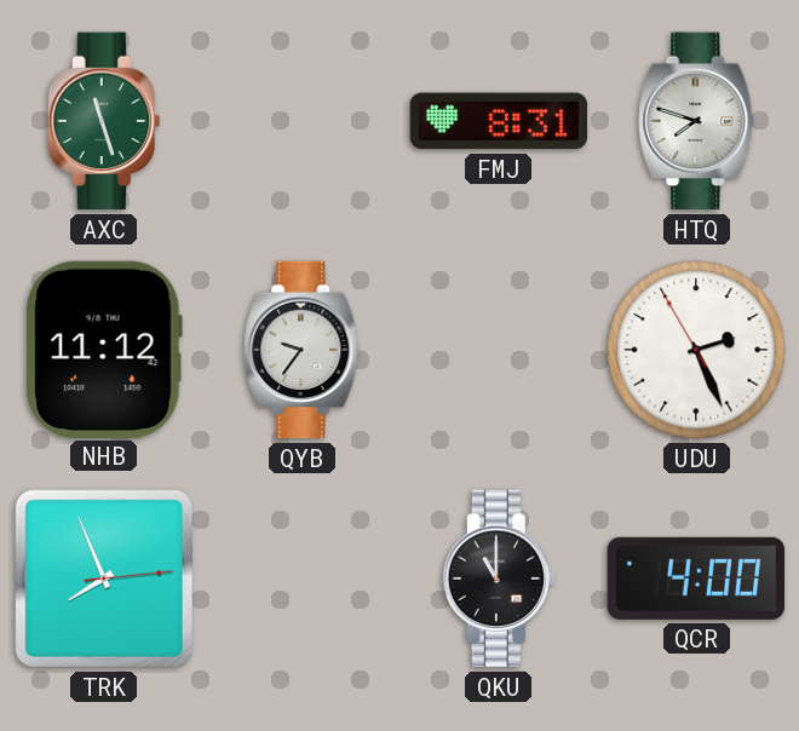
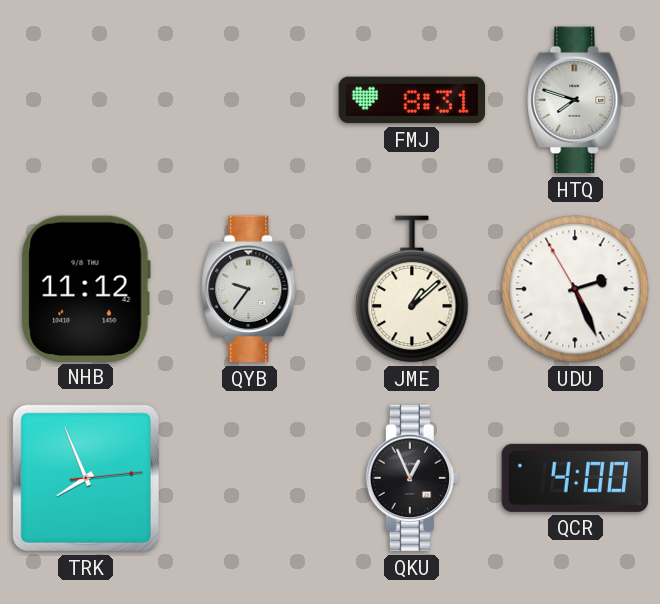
AXC: 11:27 -> none (104, 121)
JME: none -> 1:08 (412, 289)
QKU: 11:00 -> 12:56 (412, 478)
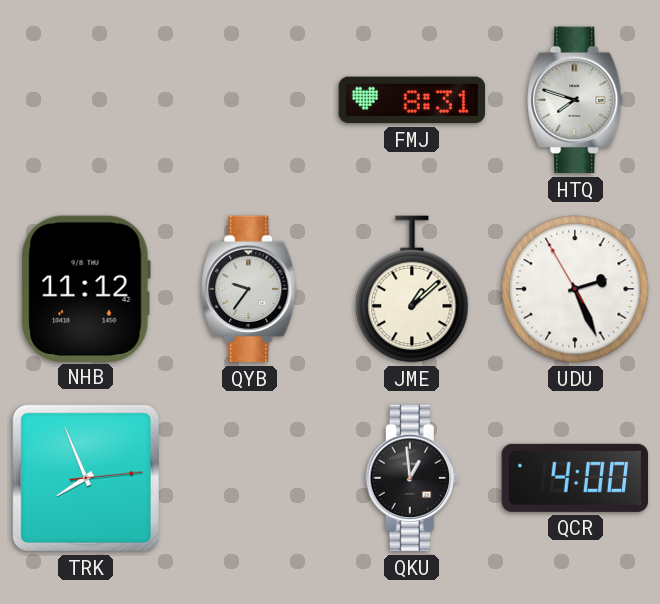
QKU: 12:56 -> 12:59 (412, 478)
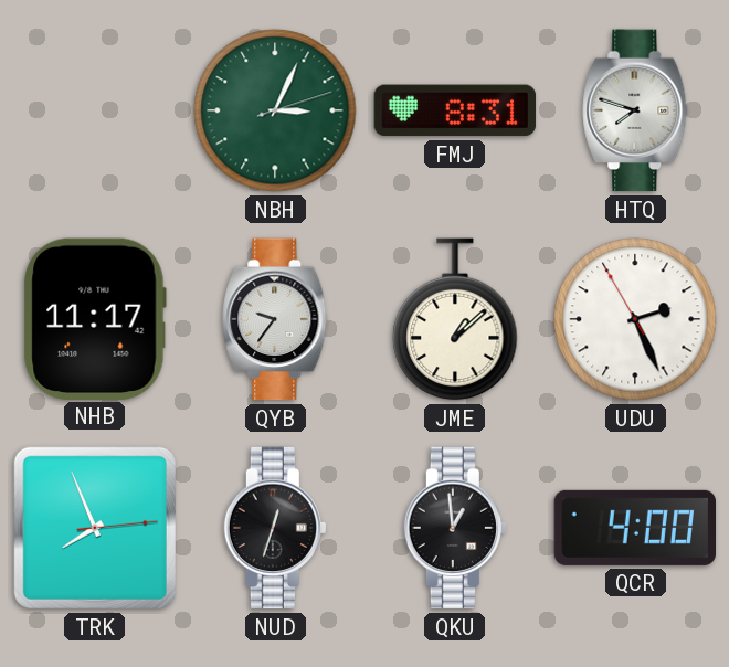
NBH: none -> 3:04 (275, 110)
NHB: 11:12 -> 11:17 (95, 318)
NUD: none -> 12:33 (275, 528)
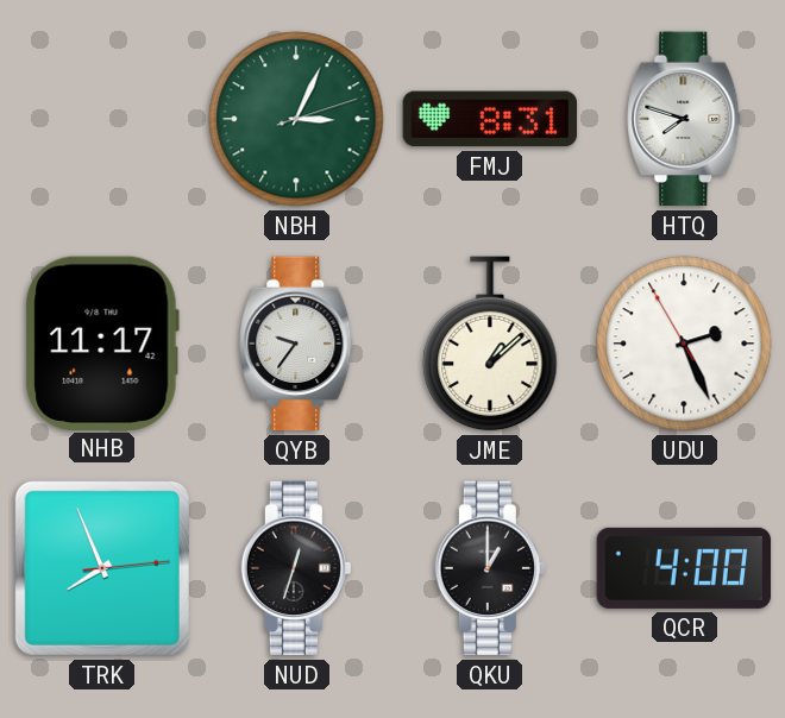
QKU: 12:59 -> 1:00 (490, 568)
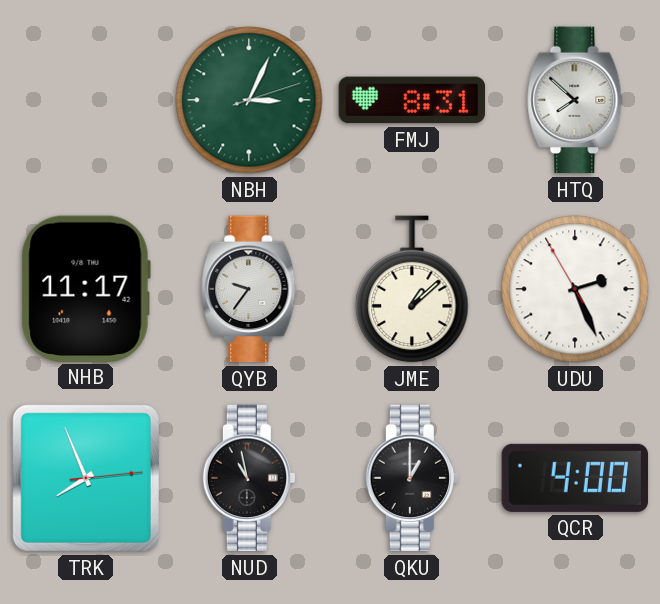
HTQ: 7:48 -> 7:52 (575, 100)
NUD: 12:33 -> 10:58 (249, 478)
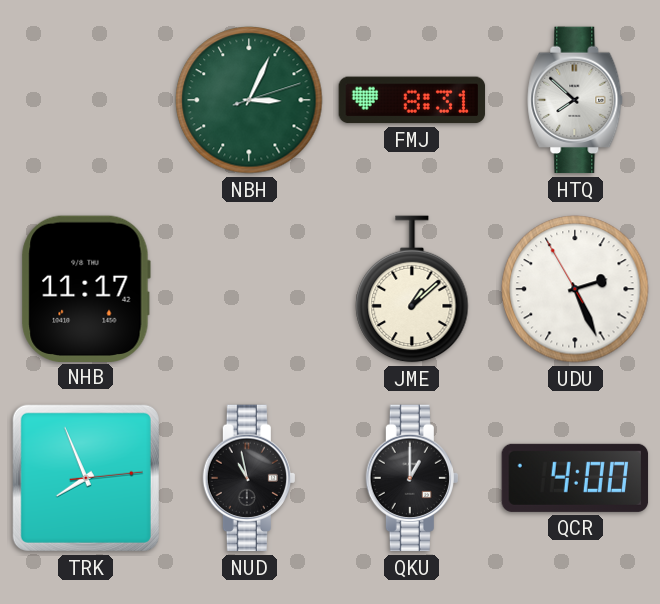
QYB: 9:36 -> none (249, 289)
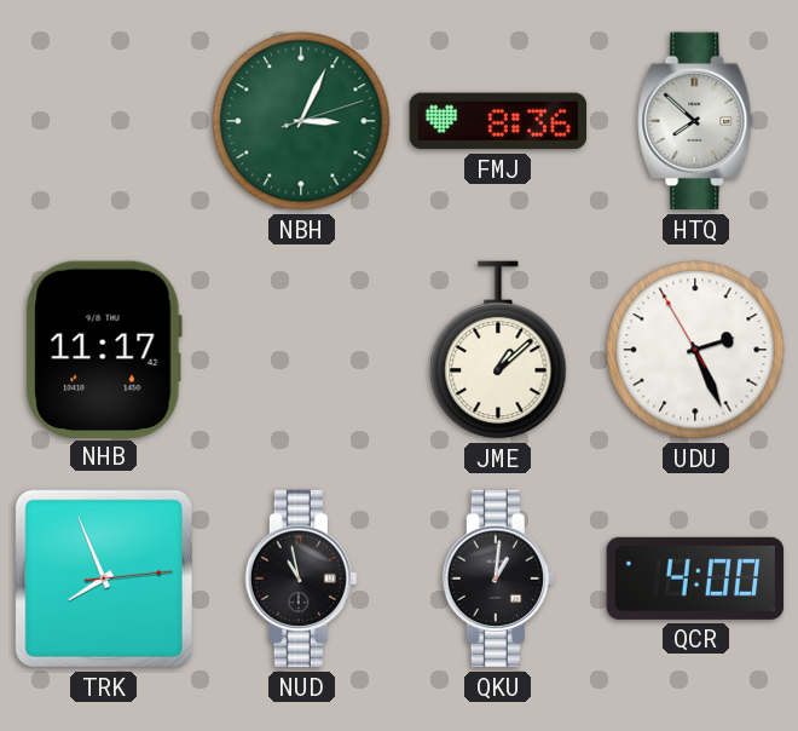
FMJ: 8:31 -> 8:36 (498, 121)
QKU: 1:00 -> 1:01 (498, 579)
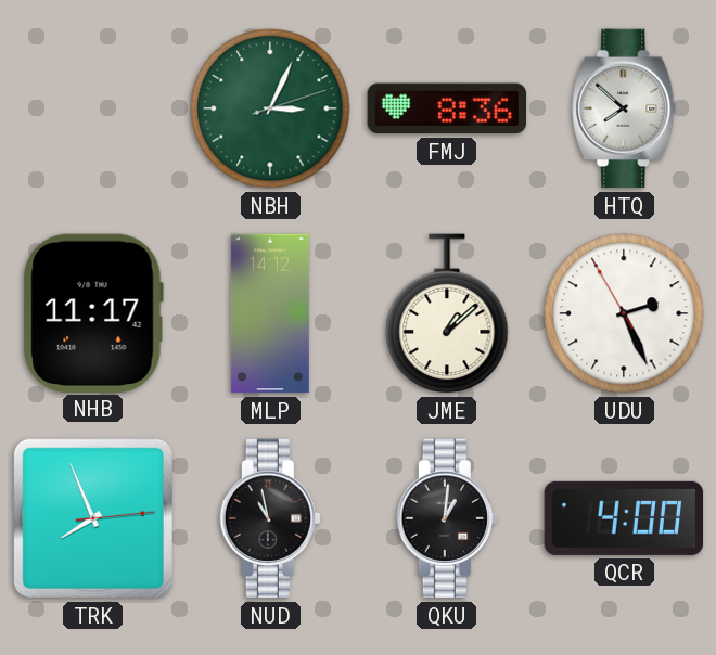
MLP: none -> 14:12 (270, 313)
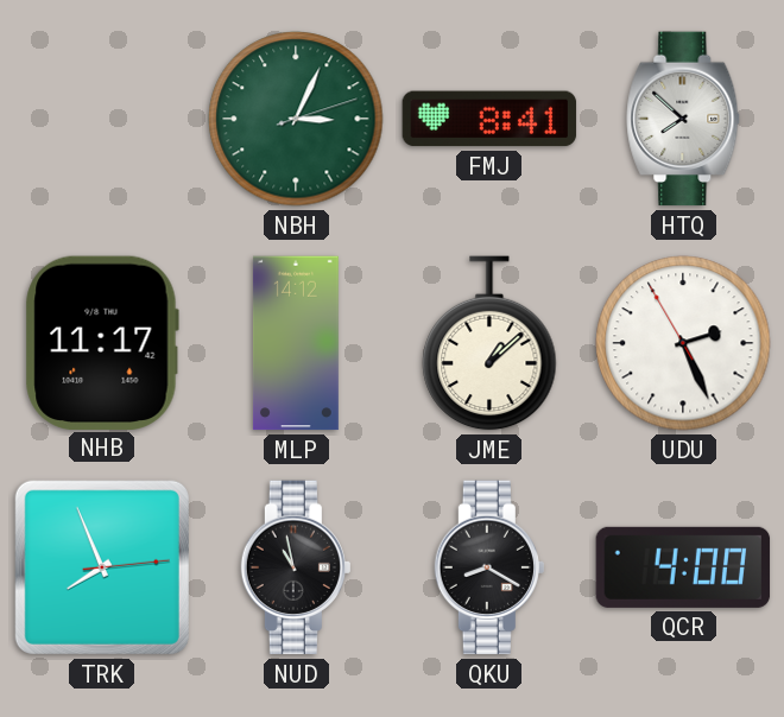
FMJ: 8:36 -> 8:41 (489, 119)
QKU: 1:01 -> 8:20 (489, 567)
